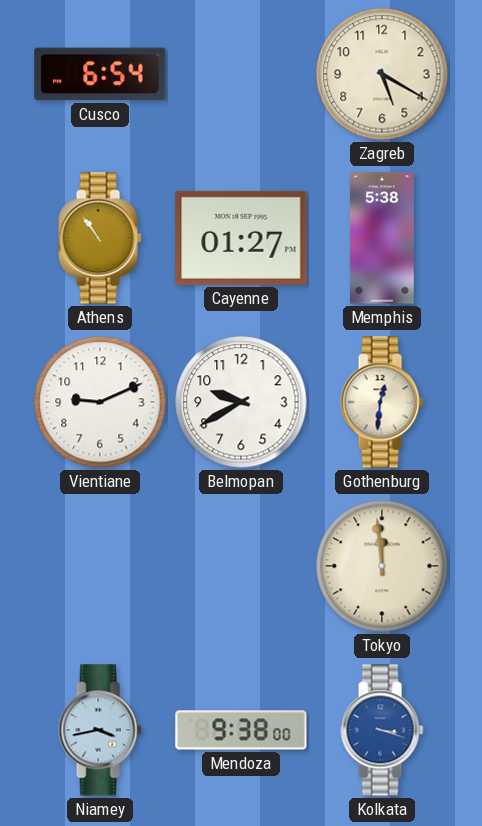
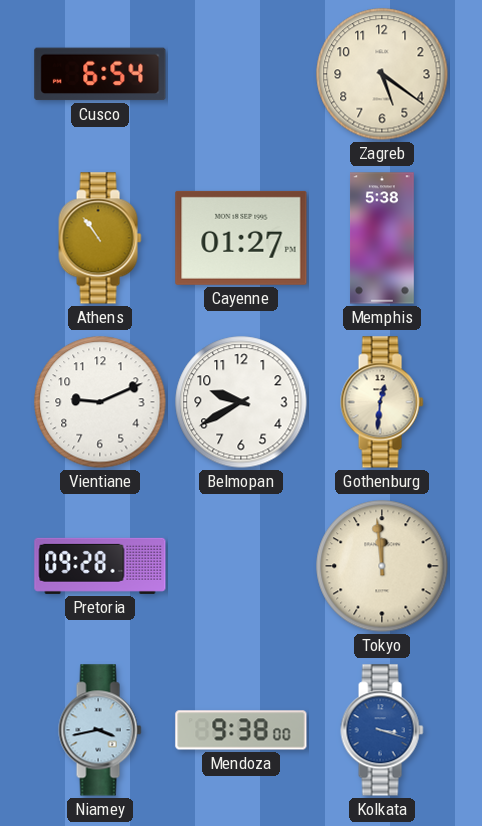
Zagreb: 5:20 -> 5:21 (382, 74)
Pretoria: none -> 09:28 (100, 566)
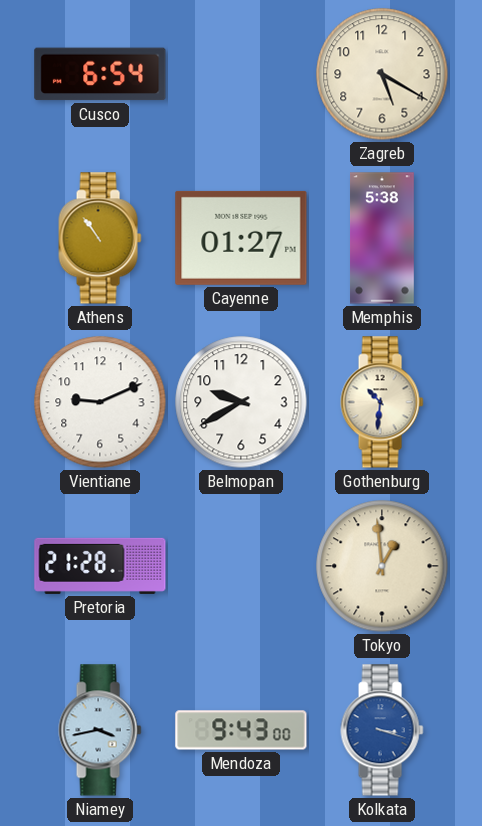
Zagreb: 5:21 -> 5:20 (382, 74)
Gothenburg: 12:31 -> 10:31 (382, 402)
Pretoria: 09:28 -> 21:28 (100, 566)
Tokyo: 11:59 -> 12:59 (382, 566)
Mendoza: 9:38 -> 9:43 (241, 730)
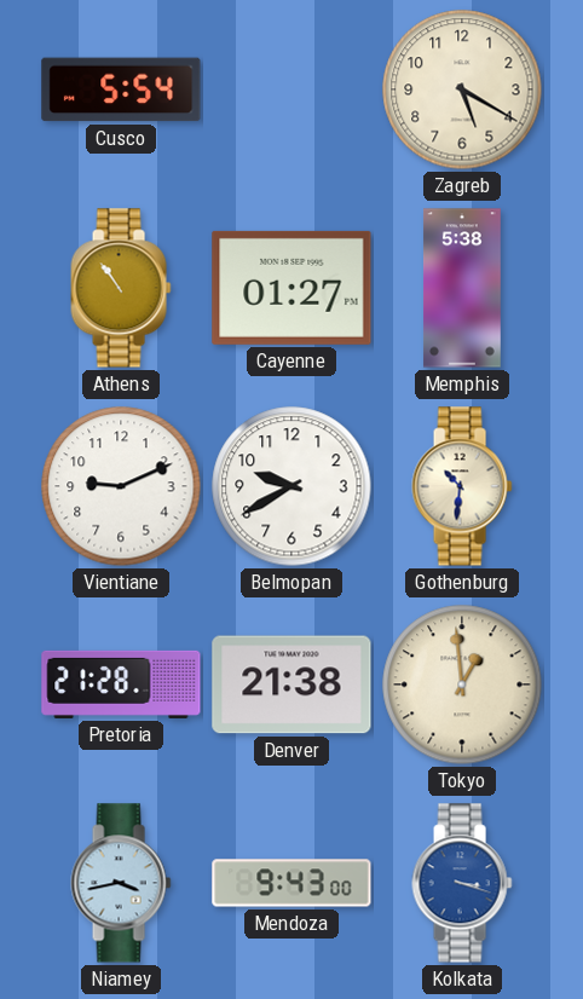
Cusco: 6:54 -> 5:54 (121, 89)
Denver: none -> 21:38 (291, 685)
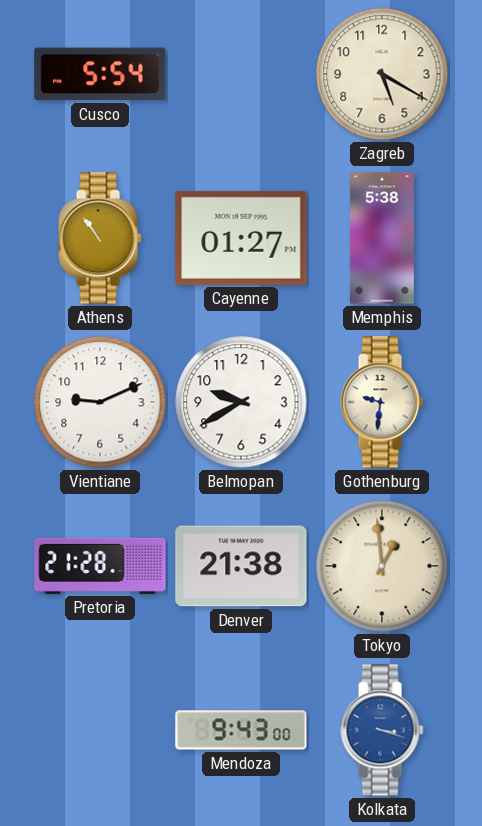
Gothenburg: 10:31 -> 9:31 (382, 402)
Niamey: 3:43 -> none (121, 883)
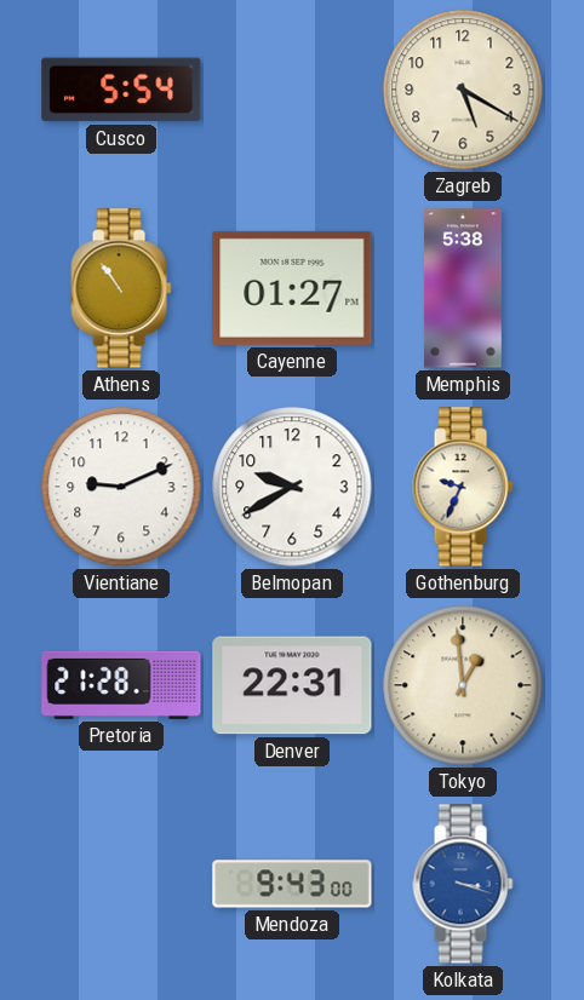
Gothenburg: 9:31 -> 9:34 (463, 487)
Denver: 21:38 -> 22:31 (292, 685)
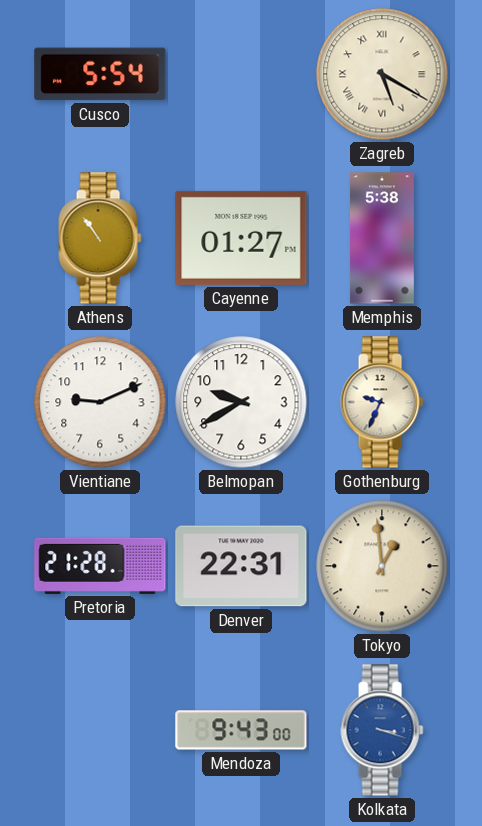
Zagreb numerals: Arabic -> Roman (382, 74)
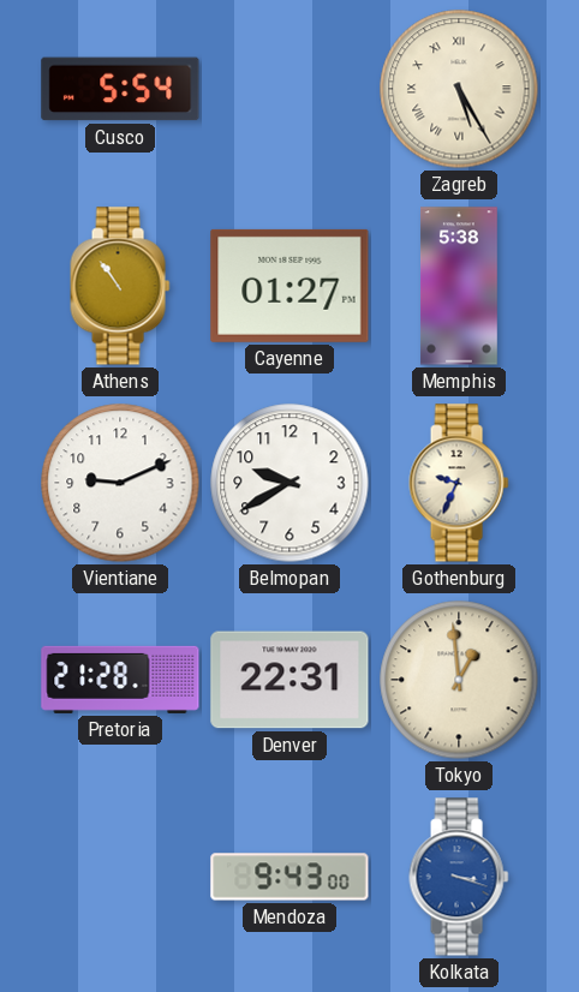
Zagreb: 5:20 -> 5:25 (459, 89)
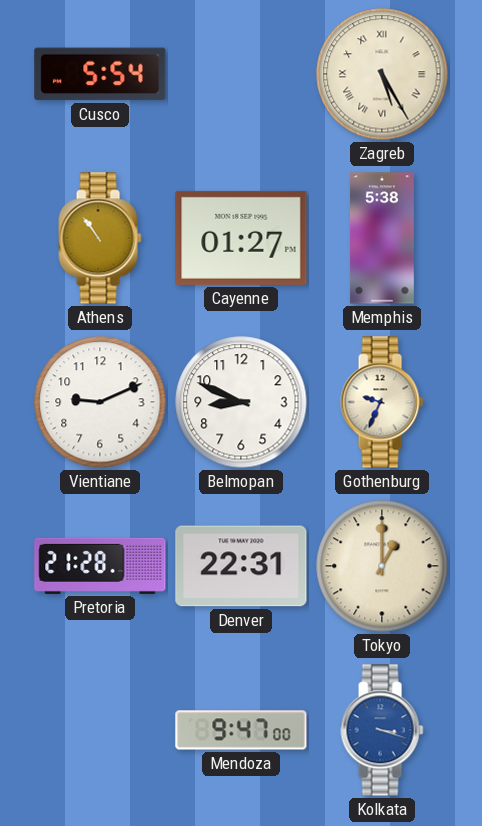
Belmopan: 9:40 -> 8:49 (241, 402)
Tokyo: 12:59 -> 1:00 (382, 566)
Mendoza: 9:43 -> 9:47 (241, 730)
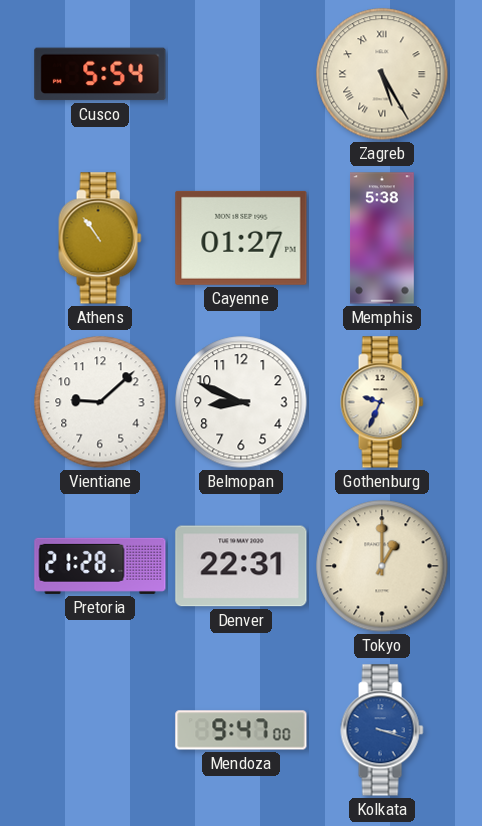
Vientiane: 9:11 -> 9:08 (100, 402)
